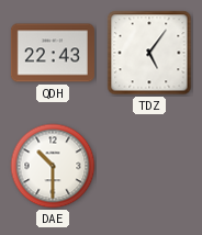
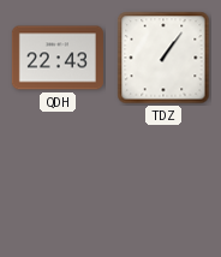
TDZ: 5:06 -> 1:06 (163, 58)
DAE: 10:30 -> none (53, 166)
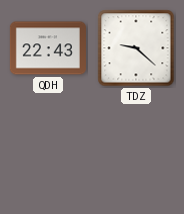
TDZ: 1:06 -> 9:22 (136, 48)
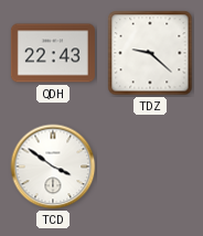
TCD: none -> 3:51 (53, 167)
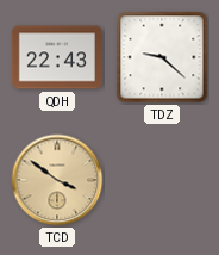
TCD dial: white -> champagne (57, 180)
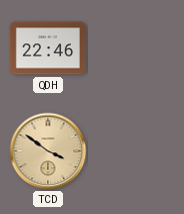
QDH: 22:43 -> 22:46 (48, 48)
TDZ: 9:22 -> none (162, 57)
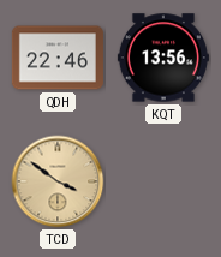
KQT: none -> 13:56 (163, 58)
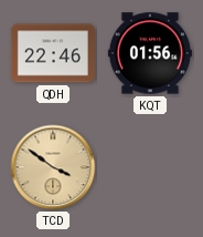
KQT: 13:56 -> 01:56 (150, 53)
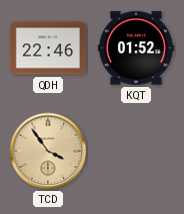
KQT: 01:56 -> 01:52 (136, 48)
TCD: 3:51 -> 3:54 (48, 151)
